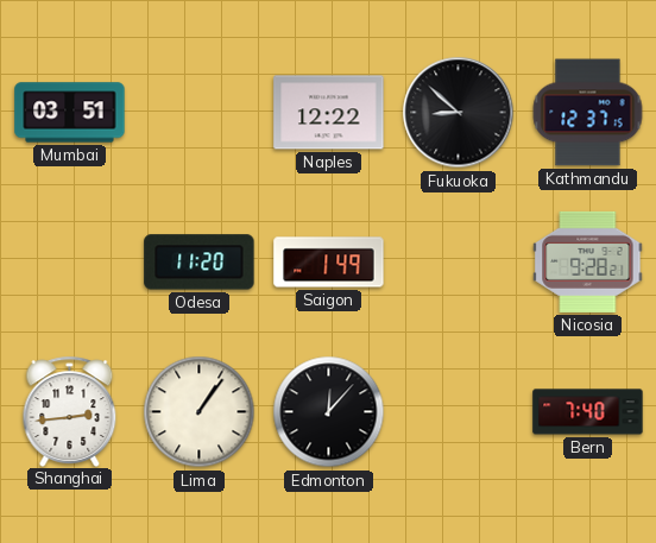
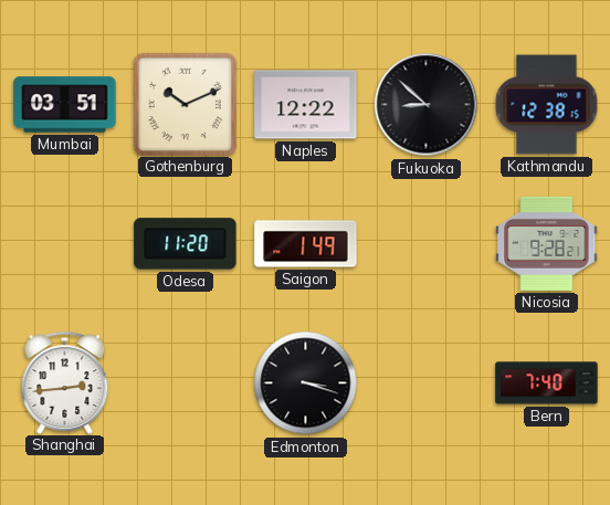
Gothenburg: none -> 10:11 (185, 104)
Kathmandu: 12:37 -> 12:38 (547, 105)
Lima: 1:06 -> none (200, 412)
Edmonton: 12:07 -> 3:18 (306, 383)
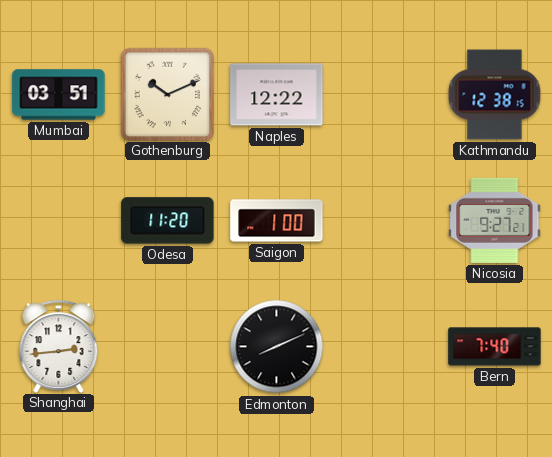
Fukuoka: 8:52 -> none (427, 105)
Saigon: 1:49 -> 1:00 (277, 221)
Nicosia: 9:28 -> 9:27 (495, 220)
Edmonton: 3:18 -> 8:11 (277, 347)
